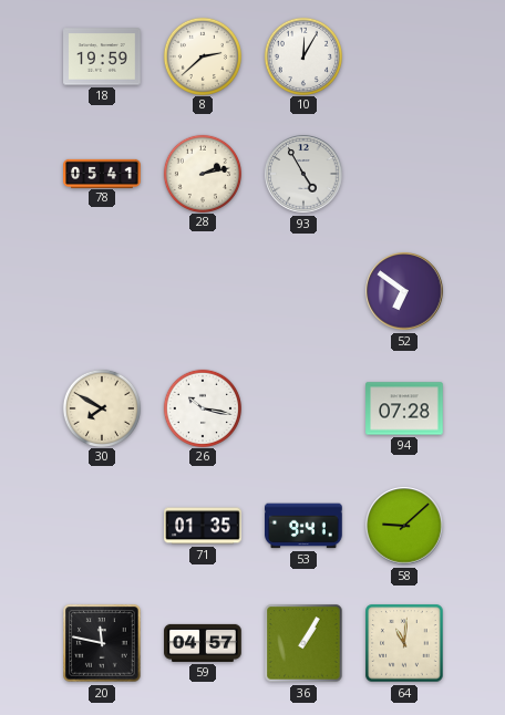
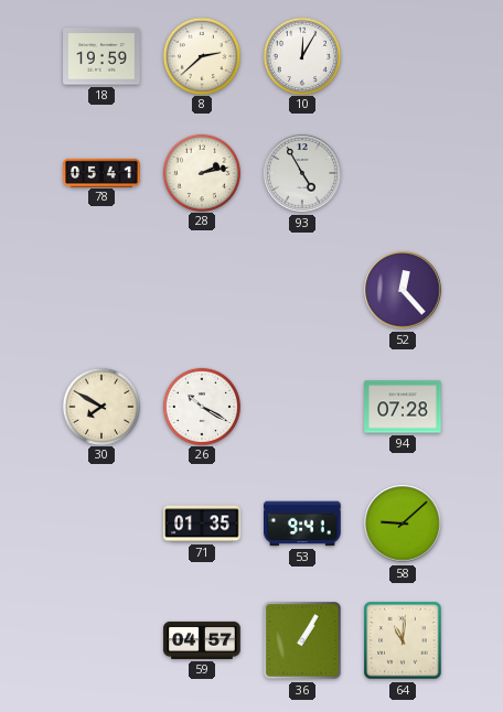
52: 6:51 -> 12:23 (403, 290)
26: 10:17 -> 10:20 (201, 406)
20: 11:47 -> none (102, 643)
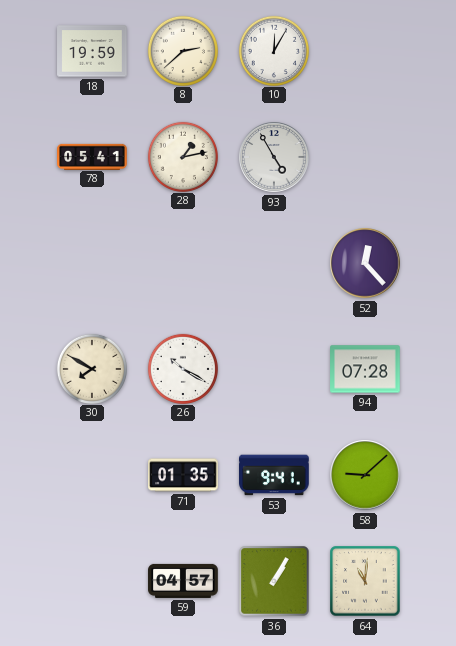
28: 2:13 -> 1:13 (182, 156)
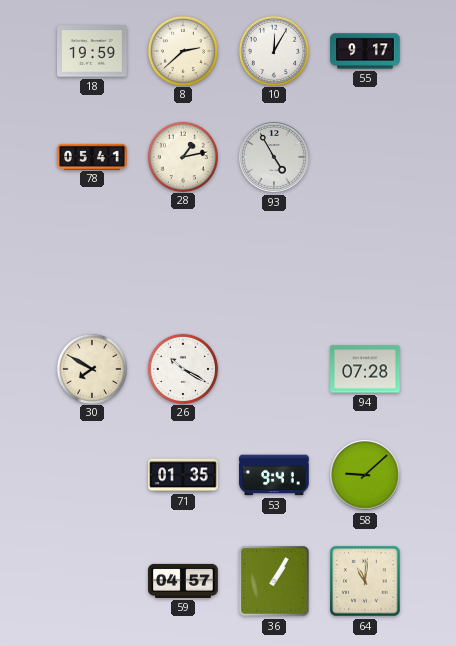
55: none -> 9:17 (365, 51)
52: 12:23 -> none (365, 263)
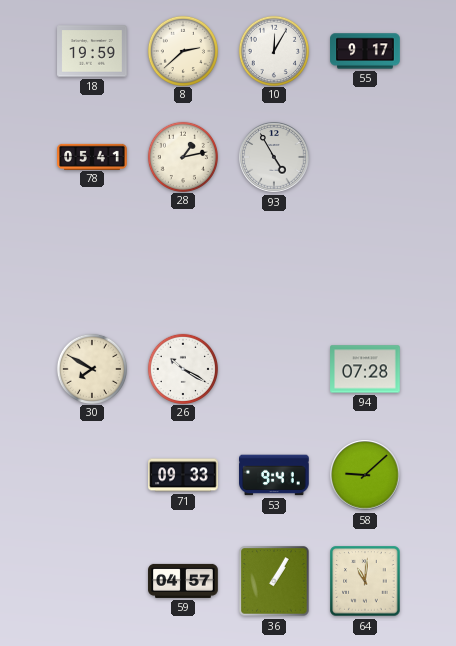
71: 01:35 -> 09:33 (183, 475)
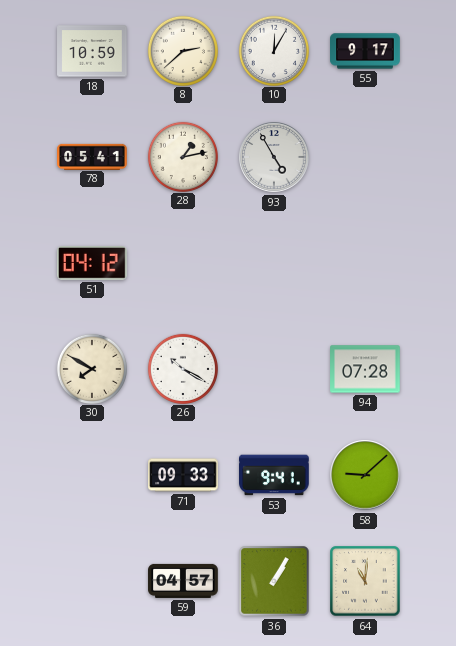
18: 19:59 -> 10:59 (92, 51)
51: none -> 04:12 (93, 264)
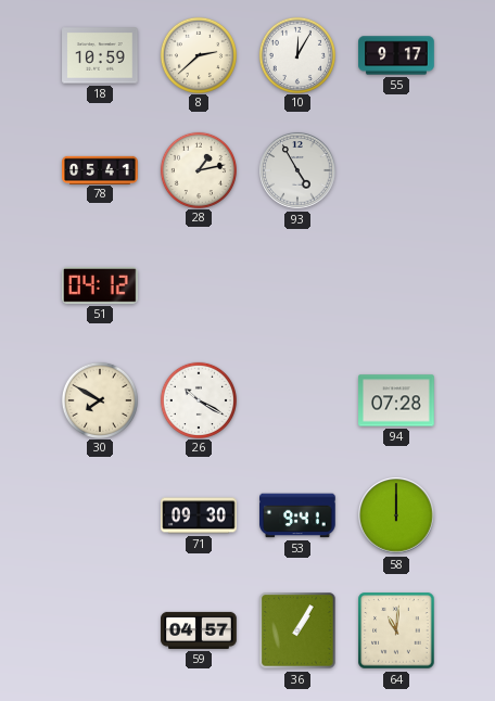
71: 09:33 -> 09:30 (199, 515)
58: 9:08 -> 12:00 (396, 515)
